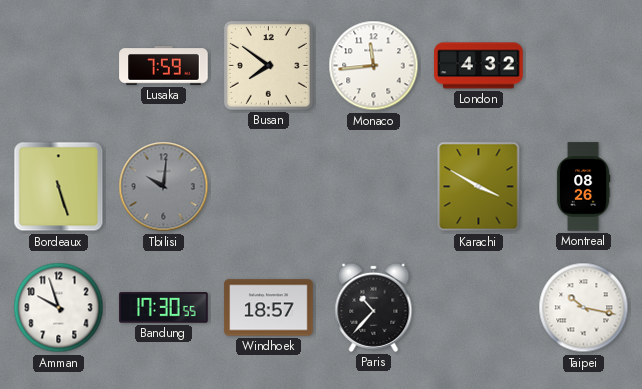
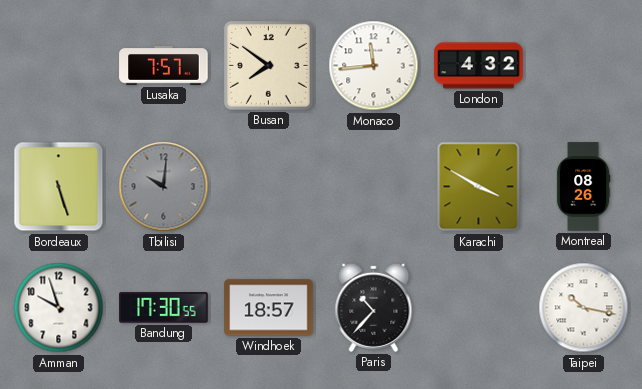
Lusaka: 7:59 -> 7:57 (164, 66)
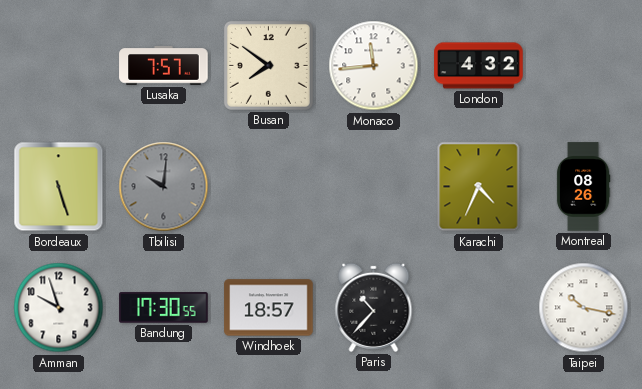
Karachi: 3:50 -> 4:34 (479, 187)
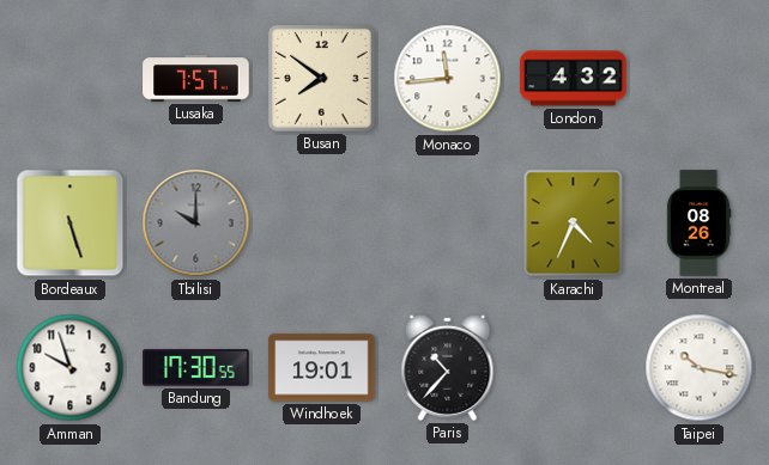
Tbilisi: 10:01 -> 10:00 (196, 224)
Windhoek: 18:57 -> 19:01 (322, 368)
